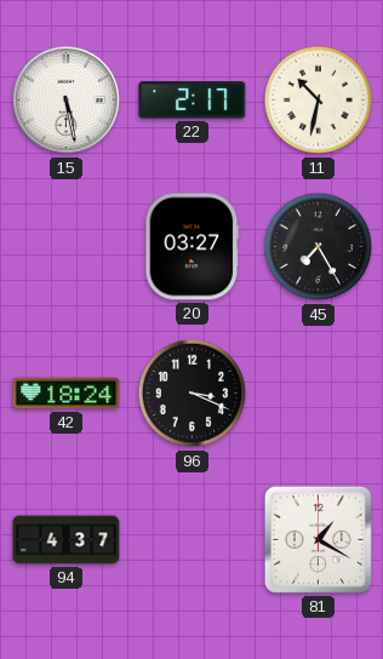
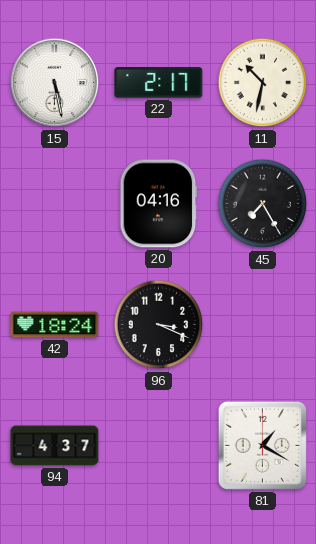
20: 03:27 -> 04:16 (159, 204)
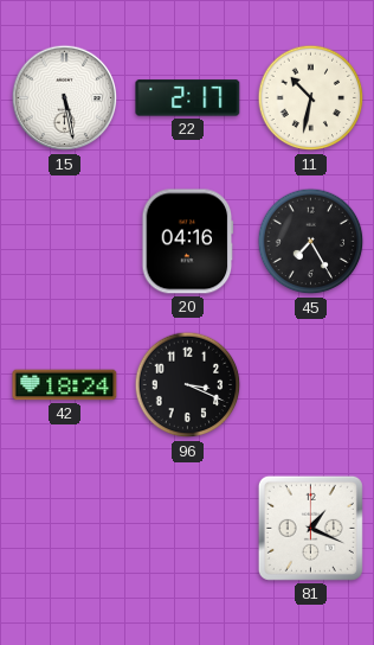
94: 4:37 -> none (55, 446)
81: 1:20 -> 1:19 (310, 528)
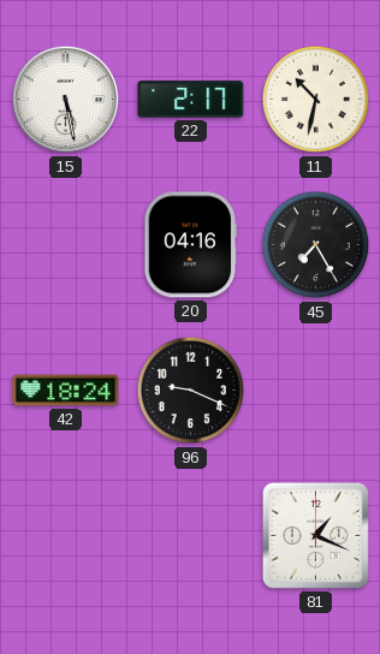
96: 3:19 -> 9:19 (191, 391)
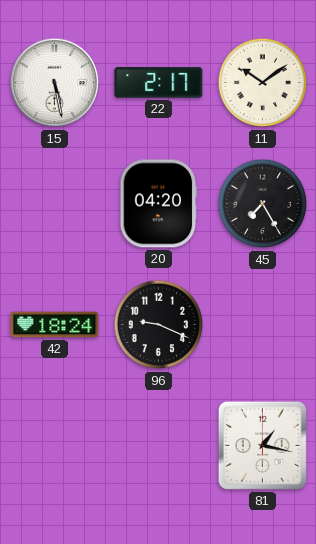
11: 10:32 -> 10:09 (263, 83)
20: 04:16 -> 04:20 (159, 204)
81: 1:19 -> 1:17 (262, 445)
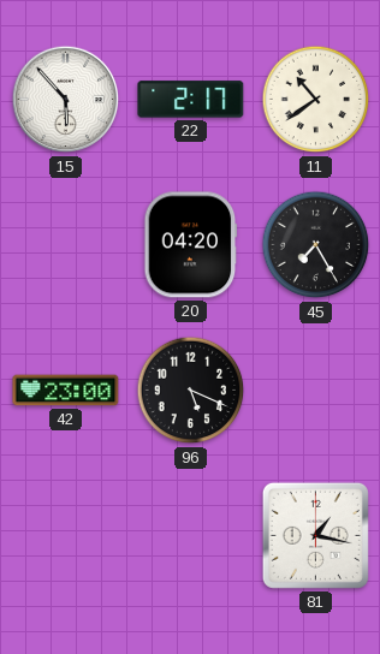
15: 5:28 -> 5:53 (66, 100)
11: 10:09 -> 10:39 (316, 100)
42: 18:24 -> 23:00 (66, 391)
96: 9:19 -> 5:19 (191, 391)
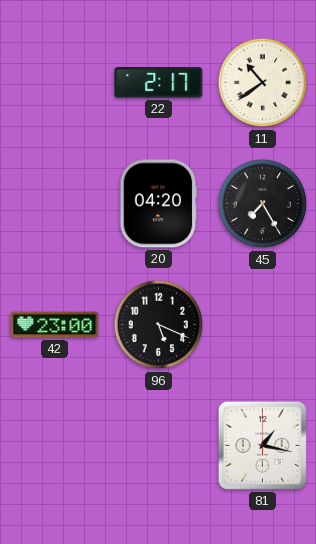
15: 5:53 -> none (66, 100)
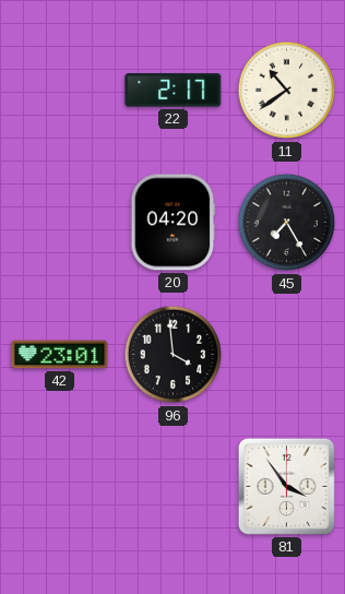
42: 23:00 -> 23:01 (60, 355)
96: 5:19 -> 3:59 (174, 355)
81: 1:17 -> 3:54 (286, 486)
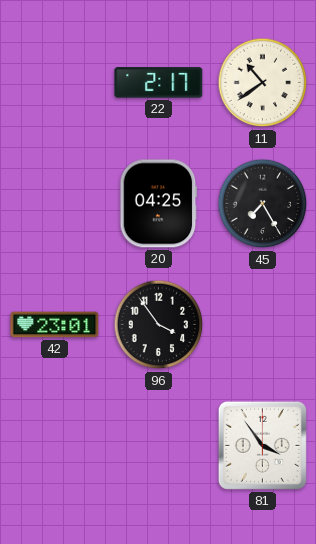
20: 04:20 -> 04:25 (159, 204)
96: 3:59 -> 3:54 (159, 325)
